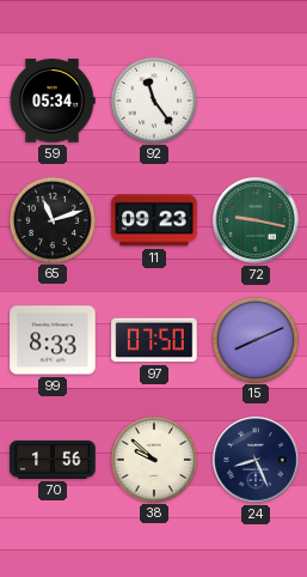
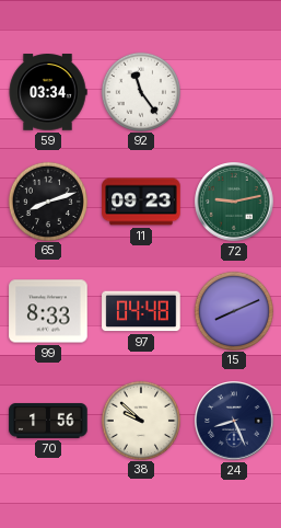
59: 05:34 -> 03:34 (48, 92)
65: 11:12 -> 8:12 (47, 200)
72: 9:17 -> 9:13 (234, 202)
97: 07:50 -> 04:48 (141, 311)
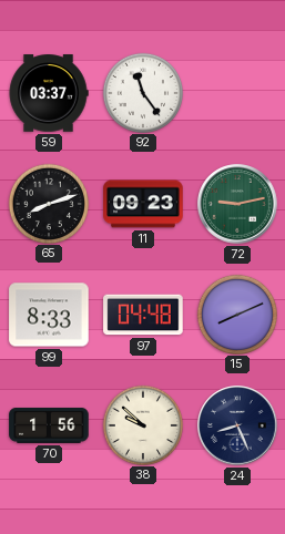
59: 03:34 -> 03:37 (49, 93)
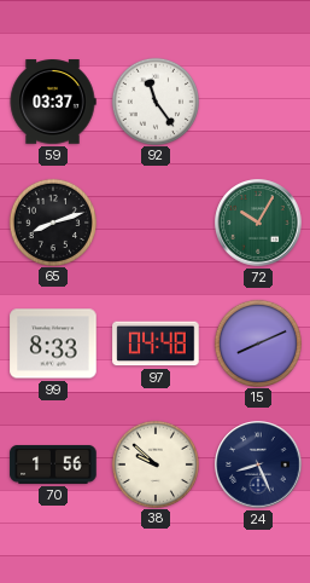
11: 09:23 -> none (143, 204)
72: 9:13 -> 10:05 (258, 223)
